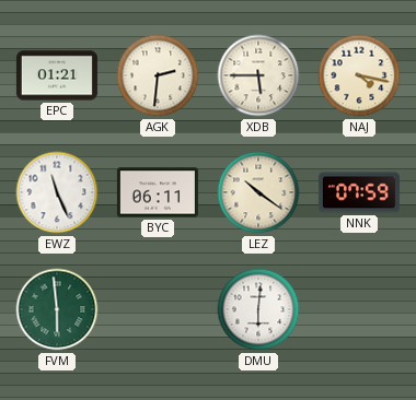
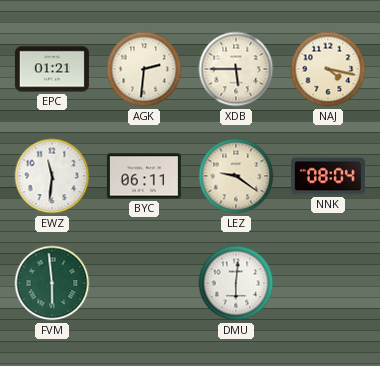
EWZ: 11:26 -> 11:31 (52, 176)
LEZ: 10:21 -> 9:21 (236, 176)
NNK: 07:59 -> 08:04 (328, 176)
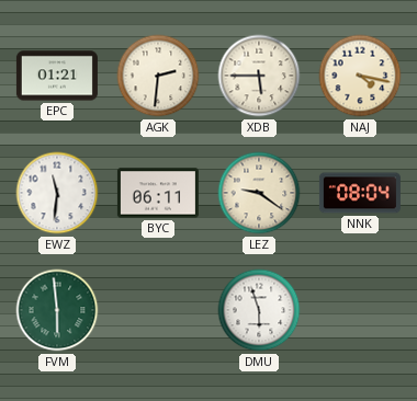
DMU: 6:01 -> 5:57 (259, 310)
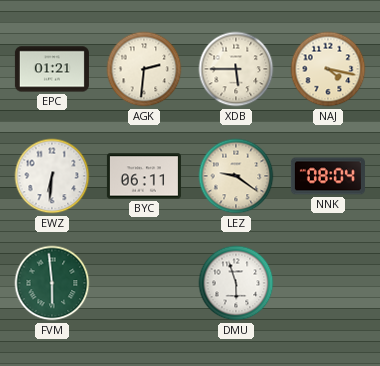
EWZ: 11:31 -> 6:31 (52, 176)
